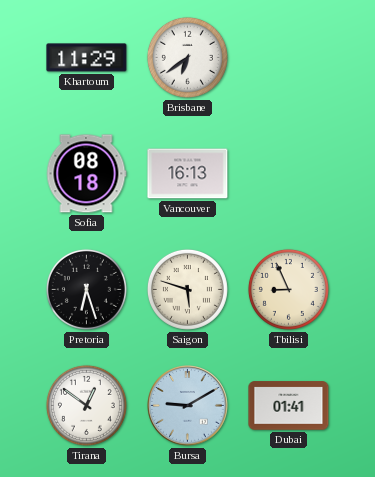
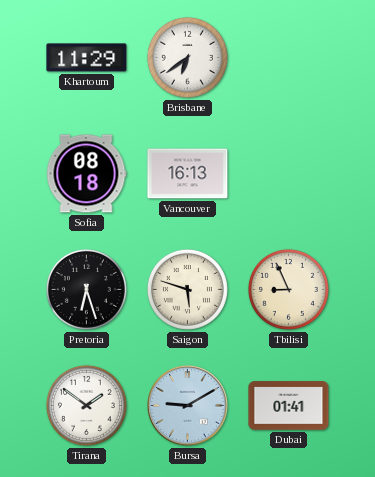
Tirana: 12:51 -> 1:51 (86, 405)
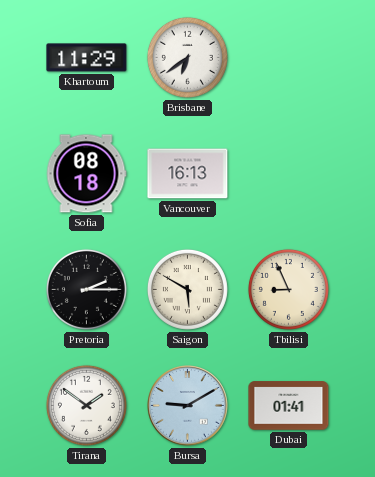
Pretoria: 6:27 -> 2:15 (86, 289)
Saigon: 5:48 -> 5:50 (187, 289)
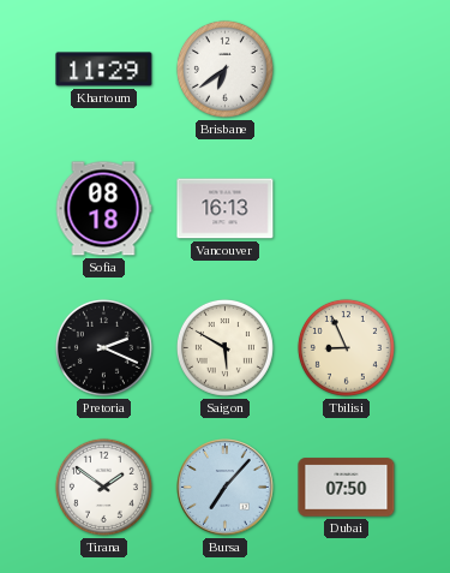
Pretoria: 2:15 -> 2:19 (103, 347)
Bursa: 9:10 -> 7:07 (226, 488)
Dubai: 01:41 -> 07:50 (347, 488)
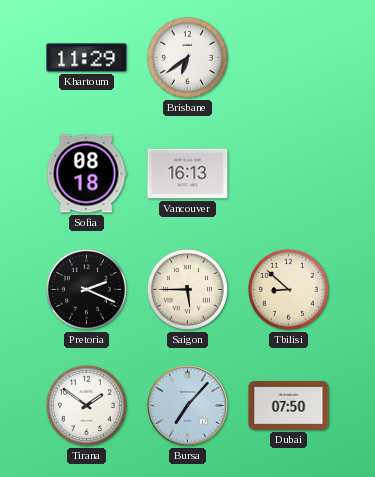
Saigon: 5:50 -> 5:45 (187, 289)
Tbilisi: 8:56 -> 8:52 (288, 289)
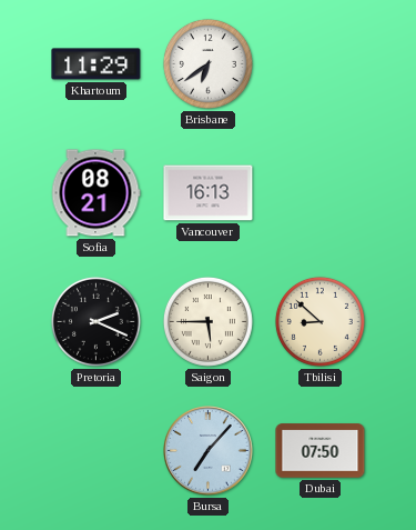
Sofia: 08:18 -> 08:21 (95, 193)
Tirana: 1:51 -> none (86, 405)
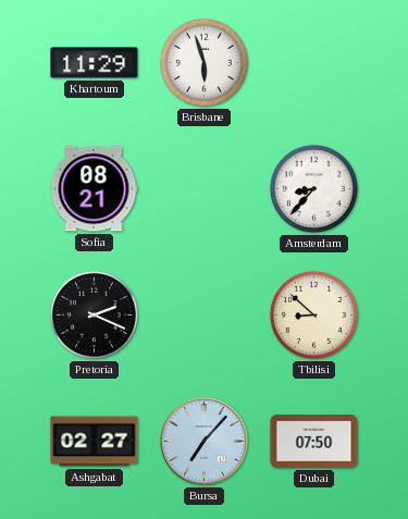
Brisbane: 6:39 -> 5:57 (203, 62)
Vancouver: 16:13 -> none (209, 193)
Amsterdam: none -> 8:37 (313, 188)
Saigon: 5:45 -> none (207, 321)
Ashgabat: none -> 02:27 (95, 442)
